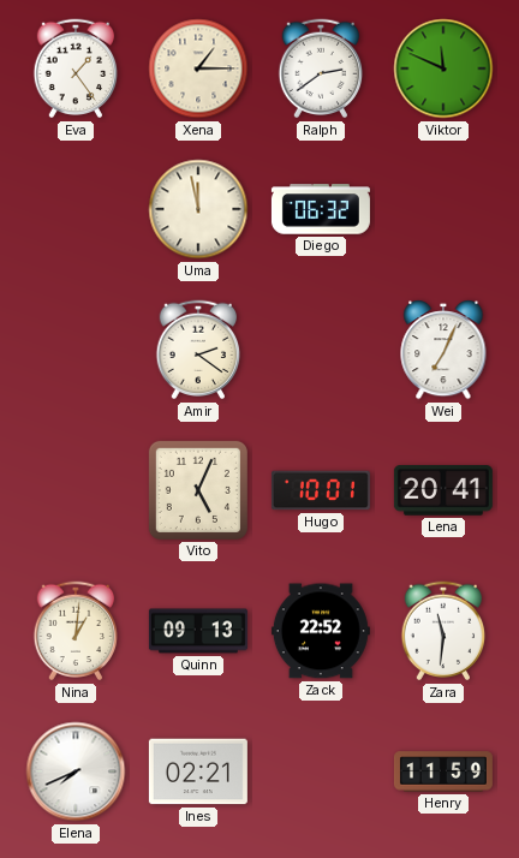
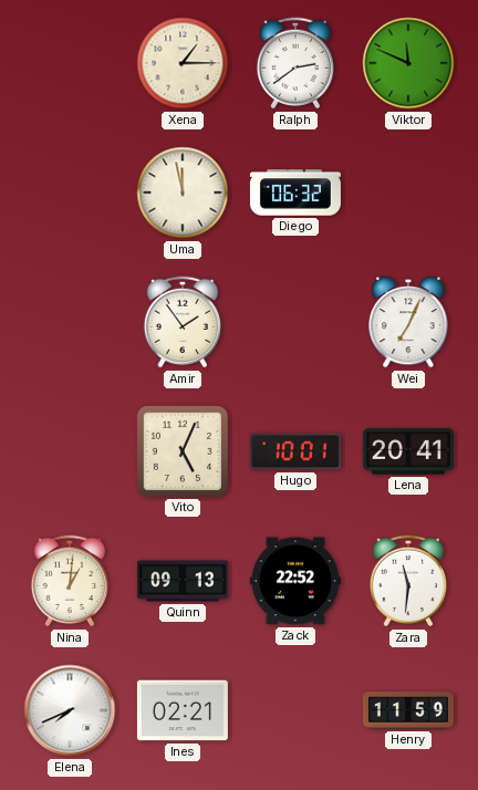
Eva: 1:24 -> none (76, 68)
Amir: 2:21 -> 1:54 (183, 322)
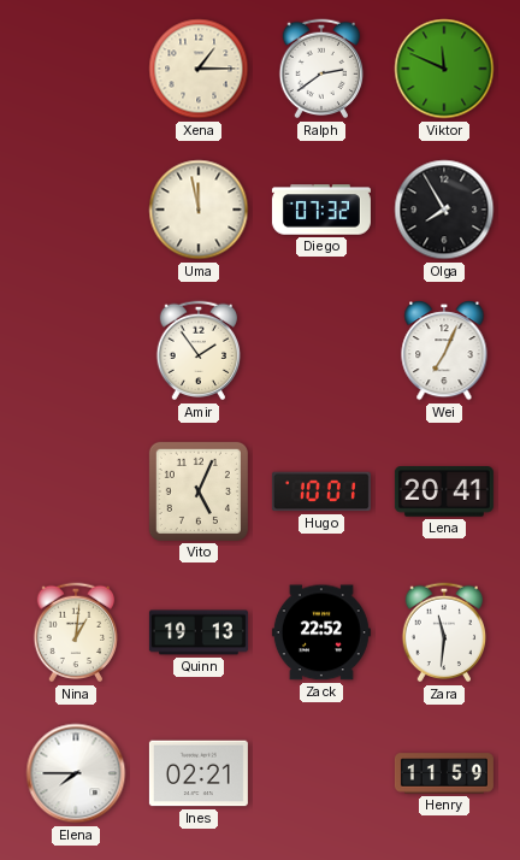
Diego: 06:32 -> 07:32 (321, 210)
Olga: none -> 7:55 (444, 210)
Quinn: 09:13 -> 19:13 (199, 632)
Elena: 7:41 -> 7:45 (76, 773)
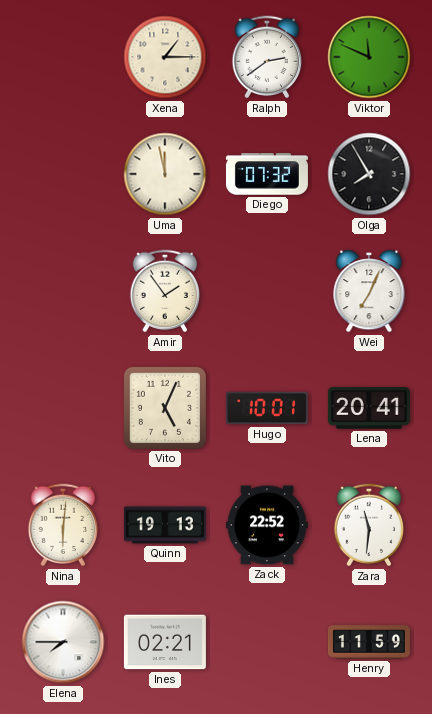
Nina: 1:01 -> 6:01 (63, 525)
